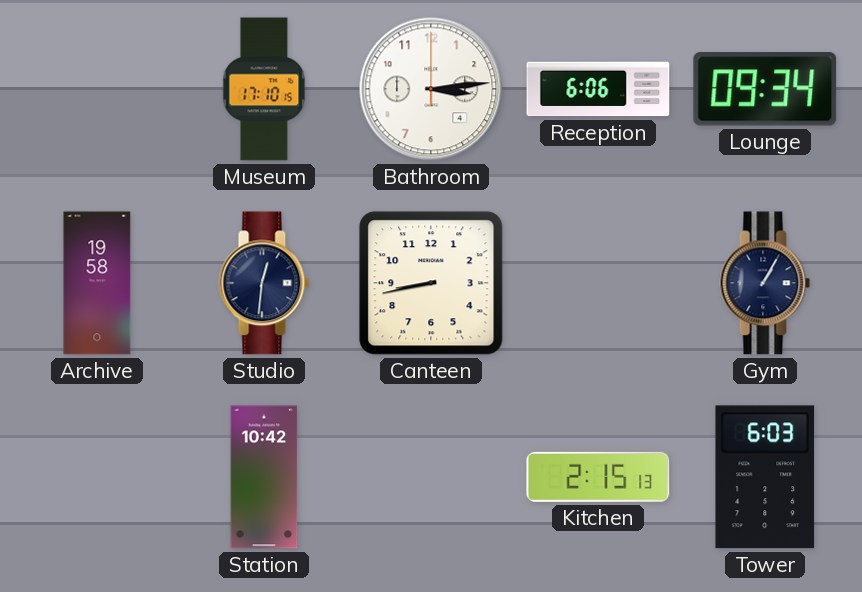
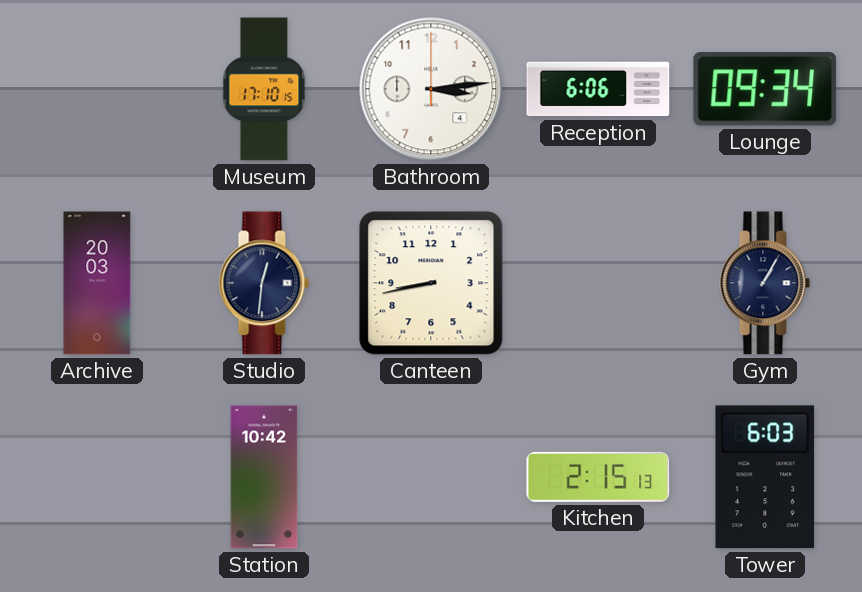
Archive: 19:58 -> 20:03 (97, 283)
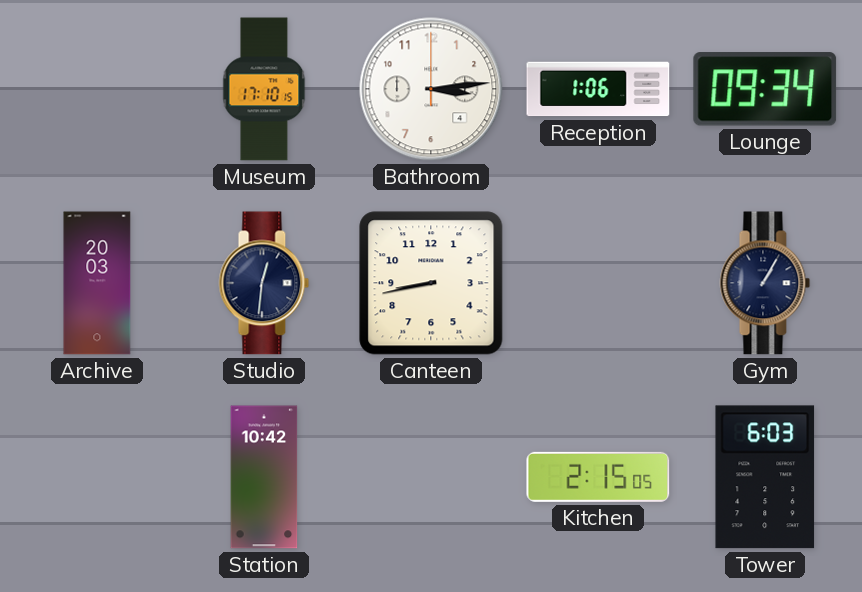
Reception: 6:06 -> 1:06 (598, 89)
Kitchen: 2:15:13 -> 2:15:05 (598, 477)
